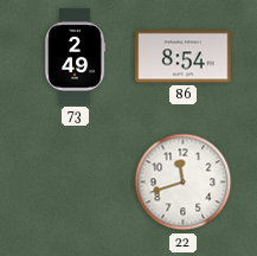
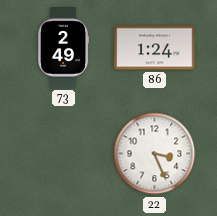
86: 8:54 -> 1:24 (155, 48)
22: 11:42 -> 3:26 (155, 154)
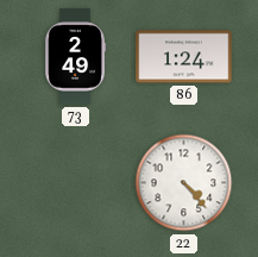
22: 3:26 -> 4:23 (184, 183)
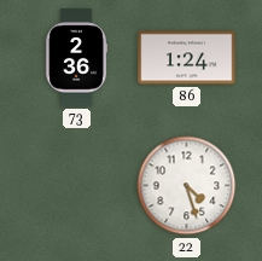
73: 2:49 -> 2:36 (77, 58)
22: 4:23 -> 4:27 (187, 186)
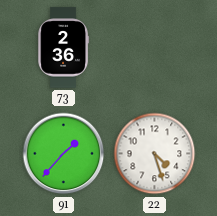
86: 1:24 -> none (187, 58)
91: none -> 1:37 (64, 154)
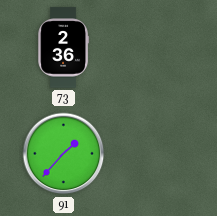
22: 4:27 -> none (155, 154)
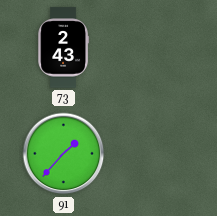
73: 2:36 -> 2:43 (64, 48)
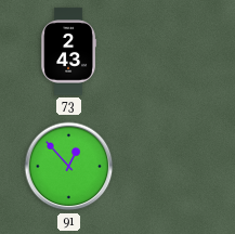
91: 1:37 -> 12:53 (69, 167)
